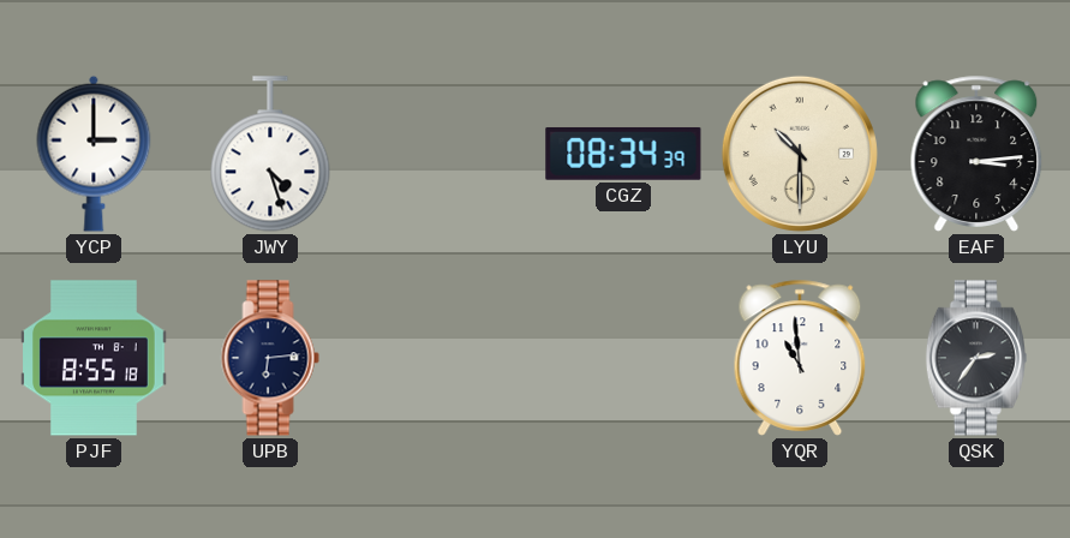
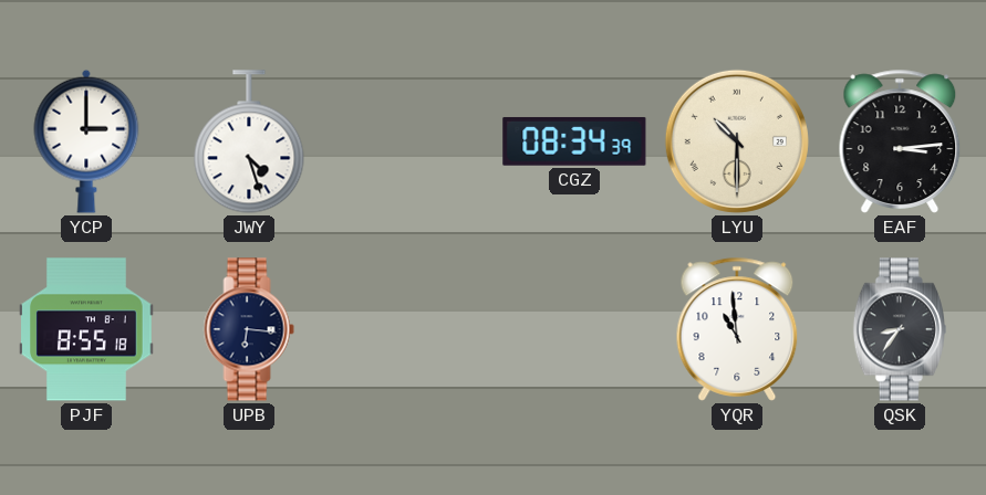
UPB: 6:14 -> 6:16 (249, 329)
QSK: 2:36 -> 8:36 (900, 329)
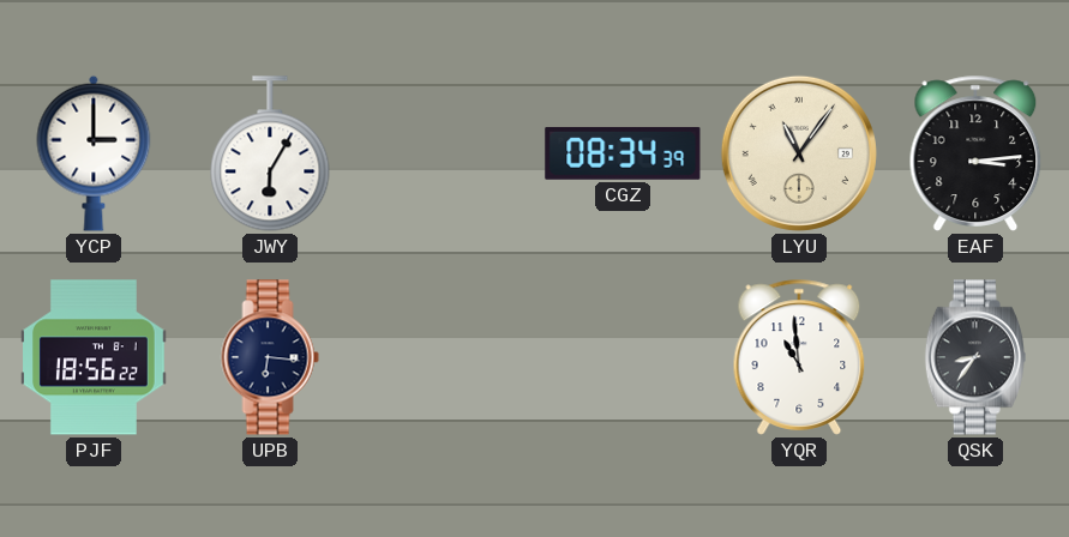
JWY: 4:27 -> 6:05 (270, 153)
LYU: 10:30 -> 11:06 (799, 153)
PJF: 8:55 -> 18:56 (94, 357)
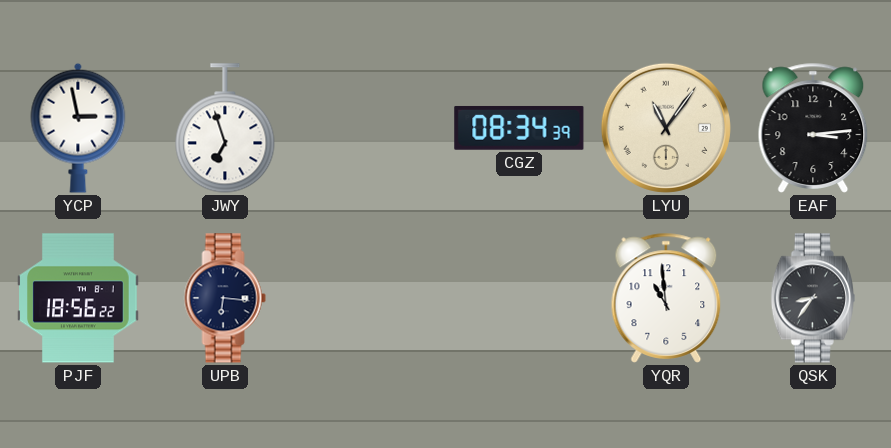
YCP: 3:00 -> 2:58 (78, 128)
JWY: 6:05 -> 6:57 (225, 128)
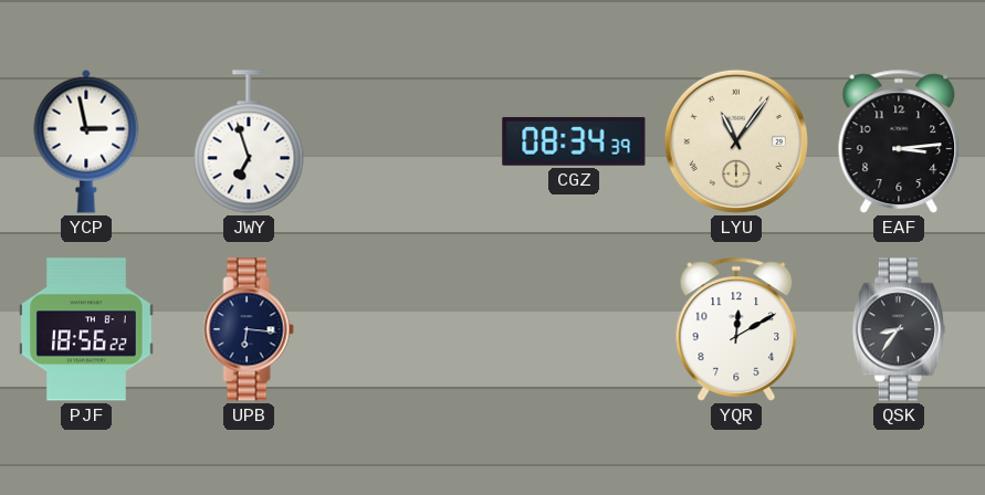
YQR: 10:59 -> 12:10 (736, 329)
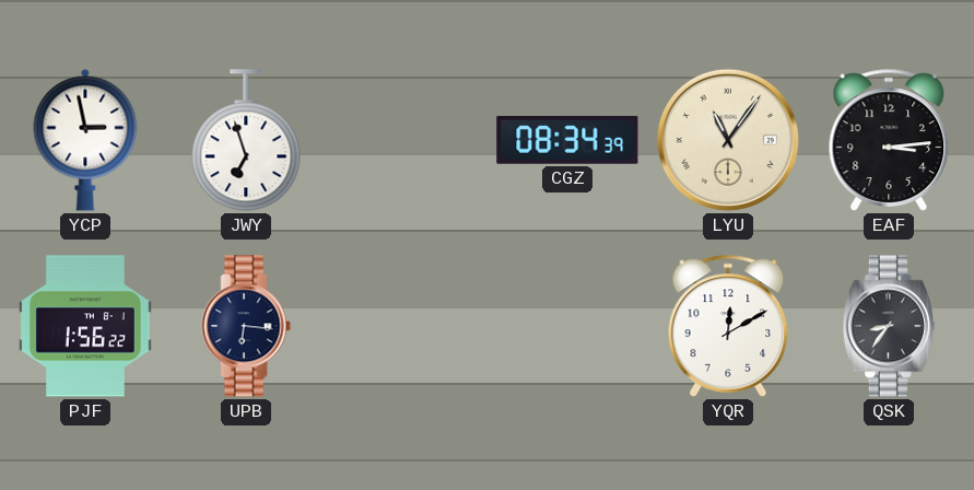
PJF: 18:56 -> 1:56 (85, 326)
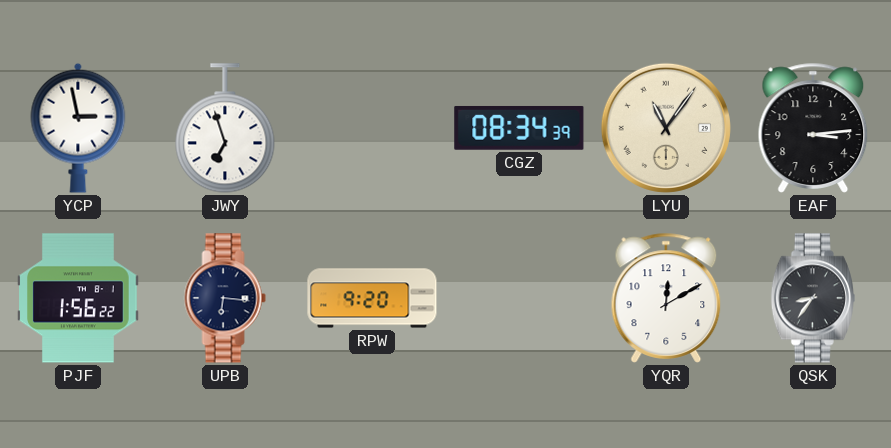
RPW: none -> 9:20 (372, 298)
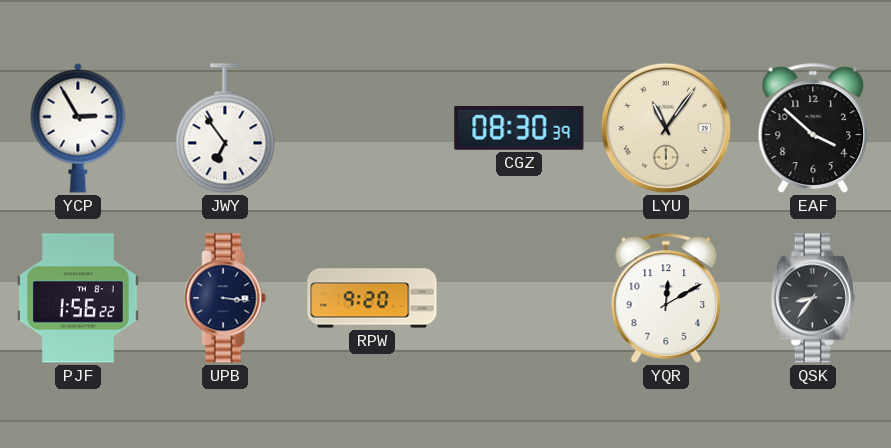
YCP: 2:58 -> 2:55 (78, 128)
JWY: 6:57 -> 6:54 (225, 128)
CGZ: 08:34 -> 08:30 (519, 128)
EAF: 3:14 -> 3:52 (813, 128)
UPB: 6:16 -> 3:16 (225, 298)
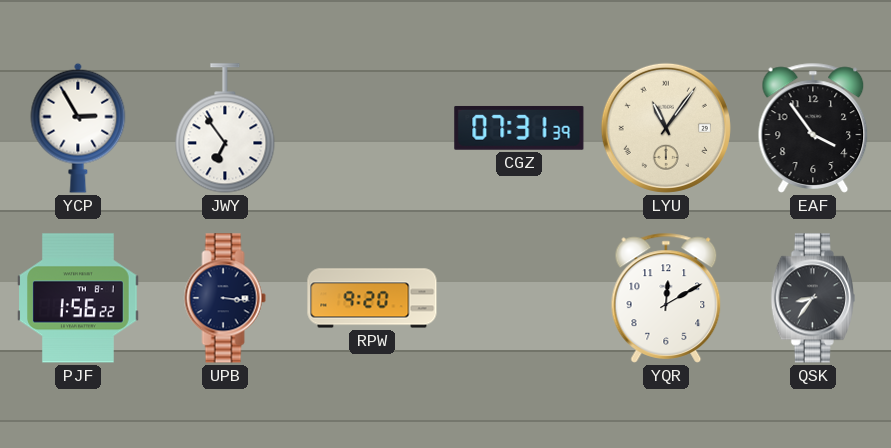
CGZ: 08:30 -> 07:31 (519, 128)
EAF: 3:52 -> 3:54 (813, 128)
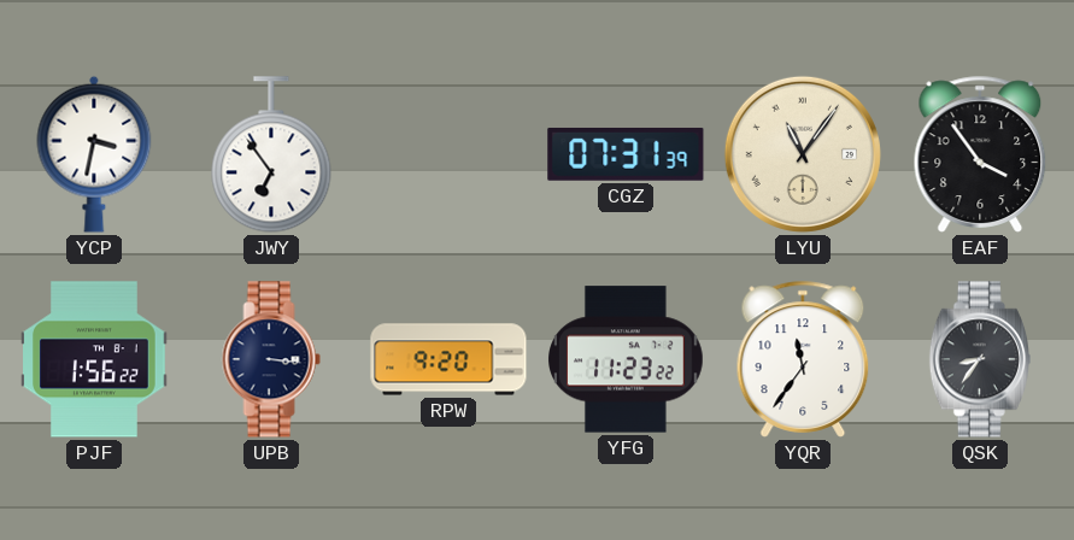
YCP: 2:55 -> 3:32 (94, 154)
YFG: none -> 11:23 (627, 359)
YQR: 12:10 -> 11:36 (803, 359)
